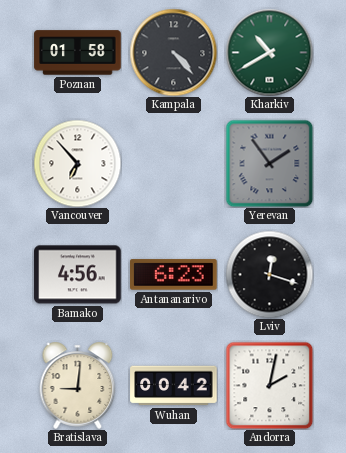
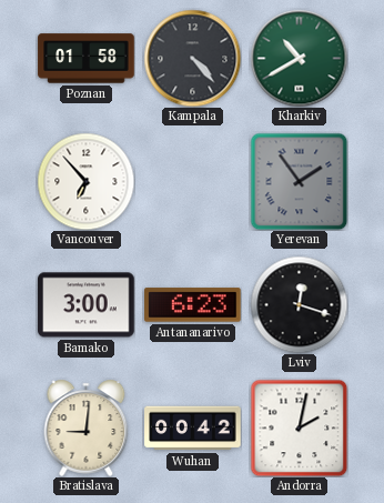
Bamako: 4:56 -> 3:00 (87, 305)
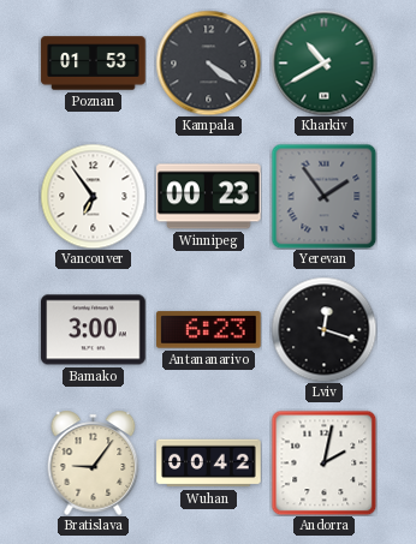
Poznan: 01:58 -> 01:53 (94, 64)
Kampala: 4:23 -> 4:21 (208, 62)
Vancouver: 6:53 -> 6:54 (93, 196)
Winnipeg: none -> 00:23 (209, 197)
Bratislava: 9:01 -> 9:06 (94, 462)
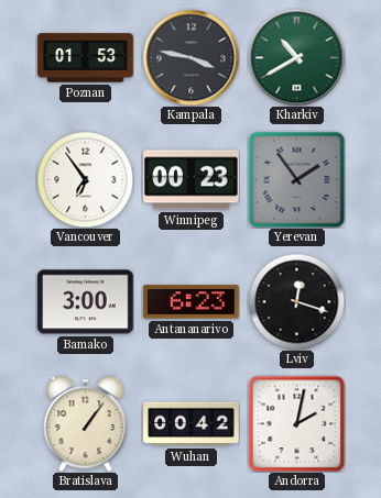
Kampala: 4:21 -> 3:47 (190, 57)
Bratislava: 9:06 -> 1:06 (86, 423)
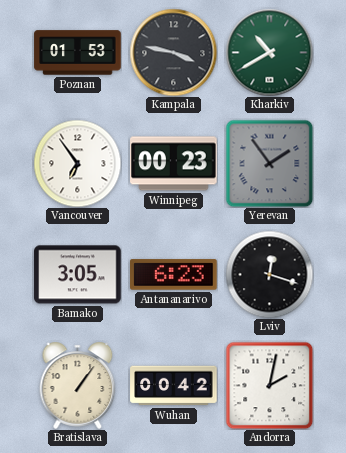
Bamako: 3:00 -> 3:05 (78, 275)
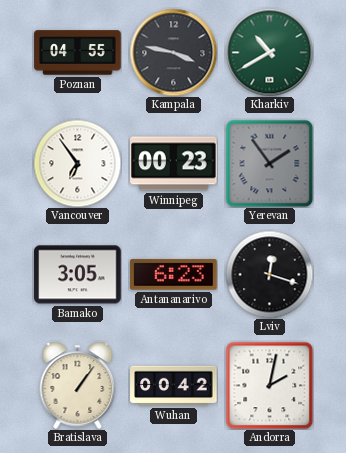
Poznan: 01:53 -> 04:55 (78, 53)
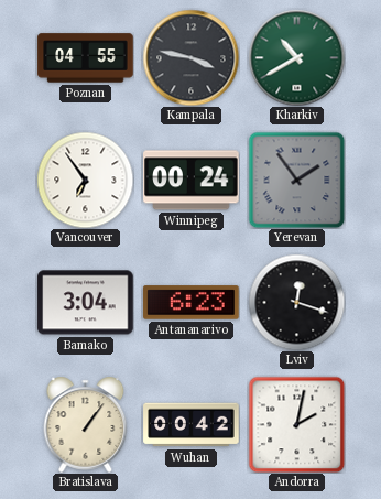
Winnipeg: 00:23 -> 00:24 (192, 181)
Bamako: 3:05 -> 3:04 (86, 303)
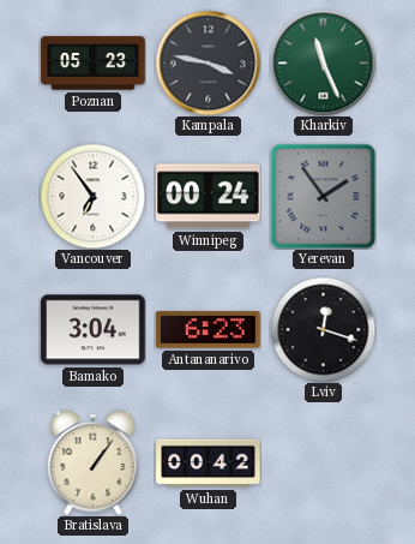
Poznan: 04:55 -> 05:23 (94, 64)
Kharkiv: 10:40 -> 11:26 (323, 62)
Andorra: 2:02 -> none (296, 424)
